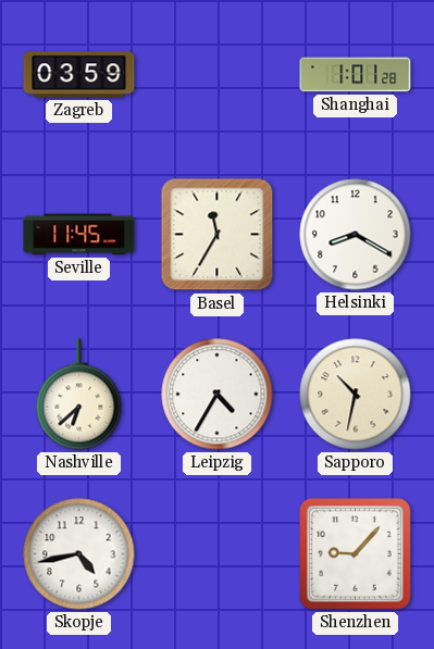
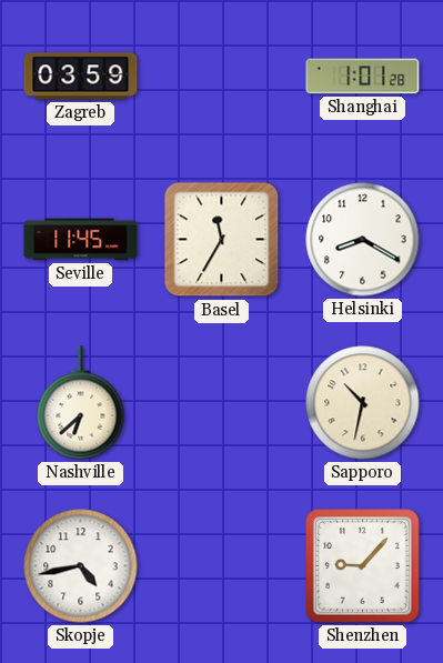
Leipzig: 4:35 -> none (218, 395)
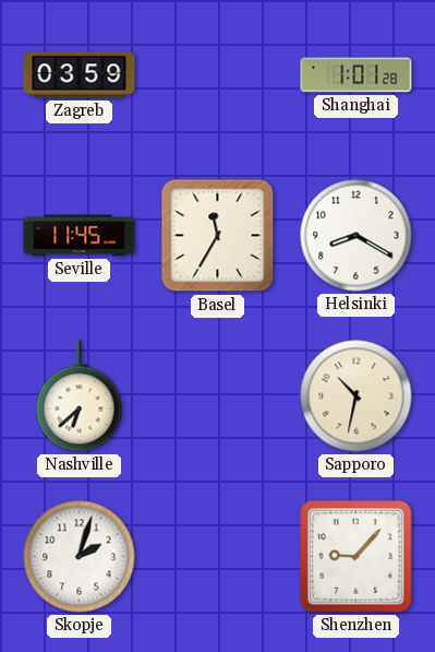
Skopje: 4:43 -> 2:03 (80, 557)
